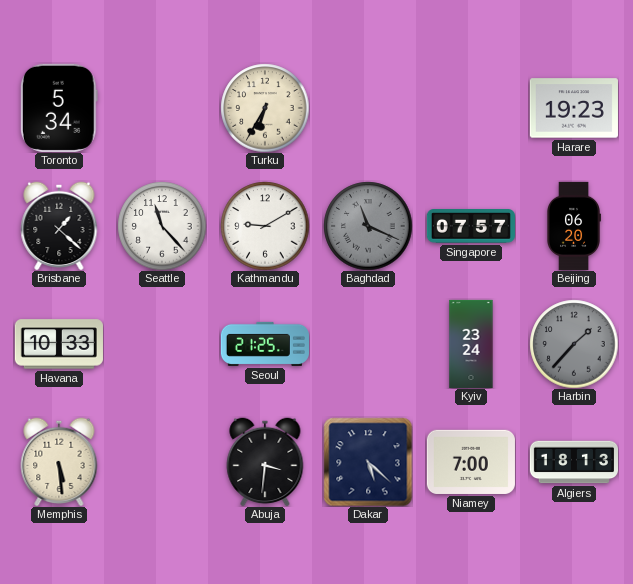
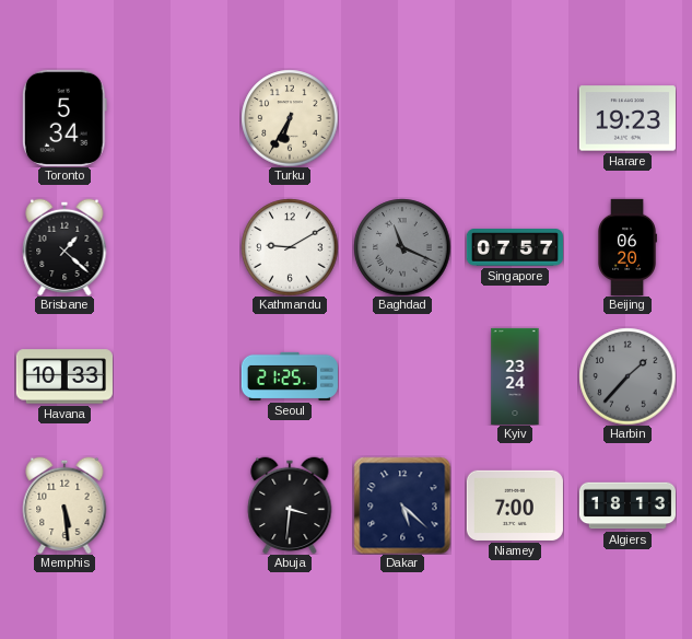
Seattle: 11:23 -> none (162, 226)
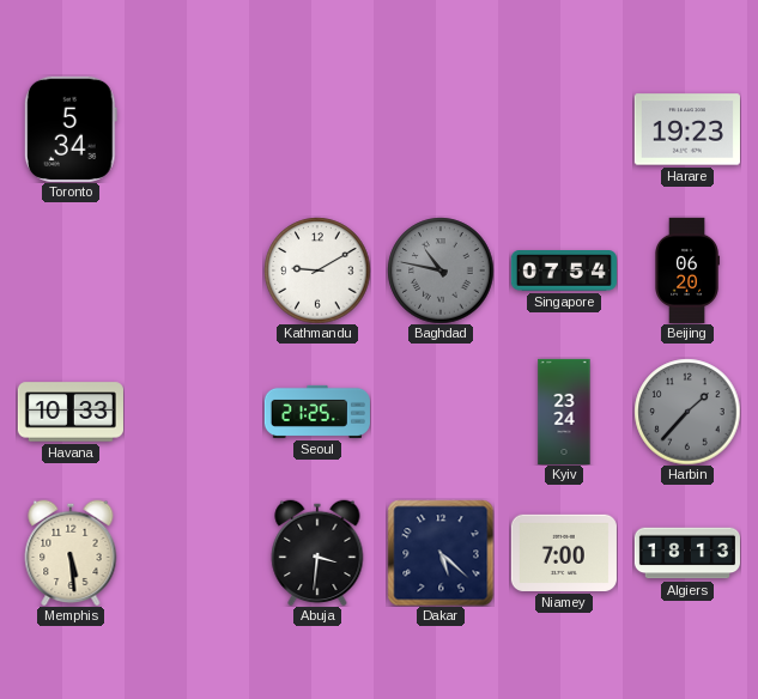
Turku: 6:35 -> none (290, 118)
Brisbane: 1:22 -> none (64, 247)
Baghdad: 11:19 -> 10:47 (441, 271)
Singapore: 07:57 -> 07:54 (564, 271)
